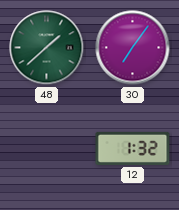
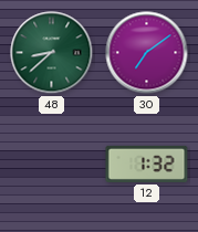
48: 1:38 -> 8:38 (52, 53)
30: 7:06 -> 7:09 (147, 53)
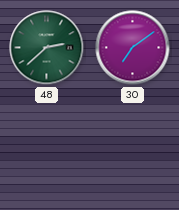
48: 8:38 -> 2:38 (47, 48)
12: 1:32 -> none (147, 164)
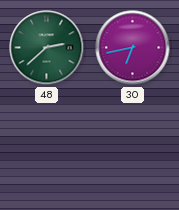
30: 7:09 -> 6:43 (133, 48)
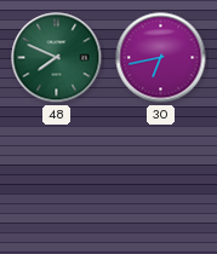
48: 2:38 -> 7:49 (57, 58)
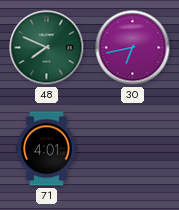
71: none -> 4:01 (46, 149)
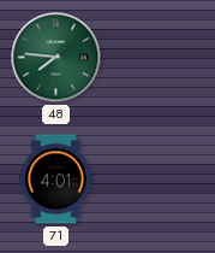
48: 7:49 -> 7:46 (56, 58)
30: 6:43 -> none (133, 48)
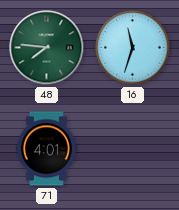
16: none -> 11:33 (133, 48)
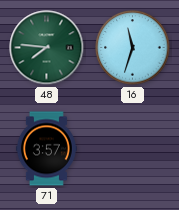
71: 4:01 -> 3:57 (46, 149)
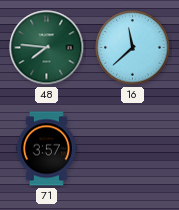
16: 11:33 -> 11:38 (133, 48)
